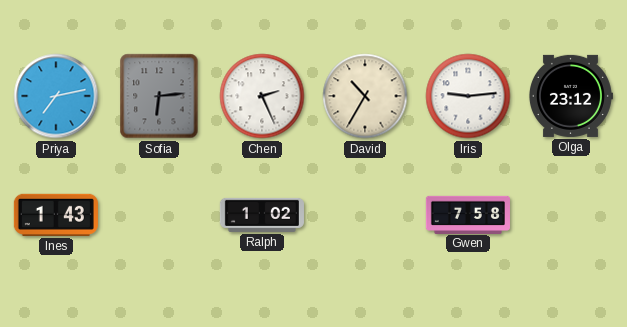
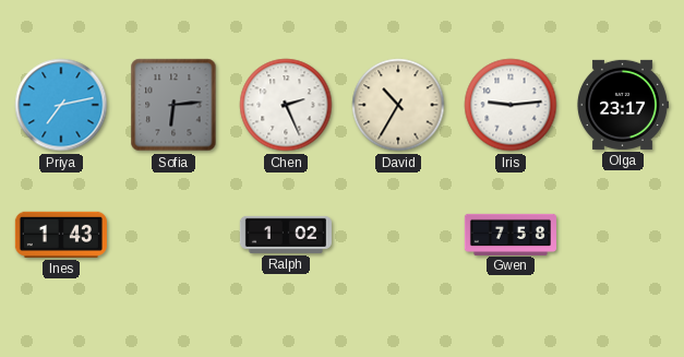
Olga: 23:12 -> 23:17 (622, 105)
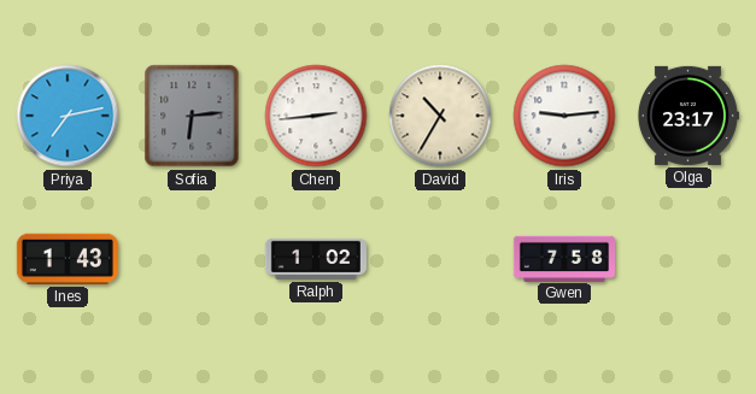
Chen: 2:26 -> 2:44 (316, 116)
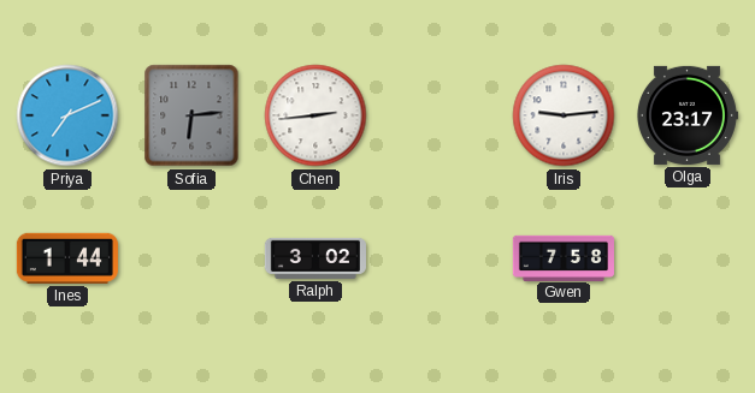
Priya: 7:13 -> 7:11 (67, 115)
David: 10:35 -> none (440, 116)
Ines: 1:43 -> 1:44 (67, 258)
Ralph: 1:02 -> 3:02 (315, 258)
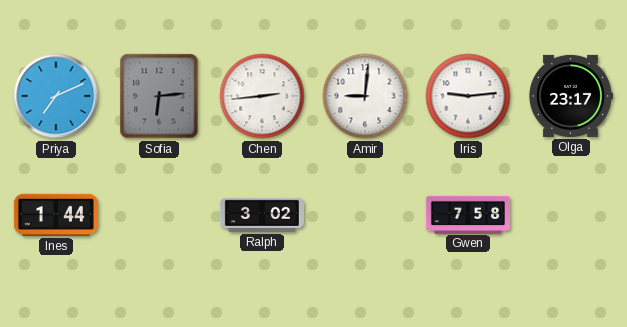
Amir: none -> 9:01 (365, 96)
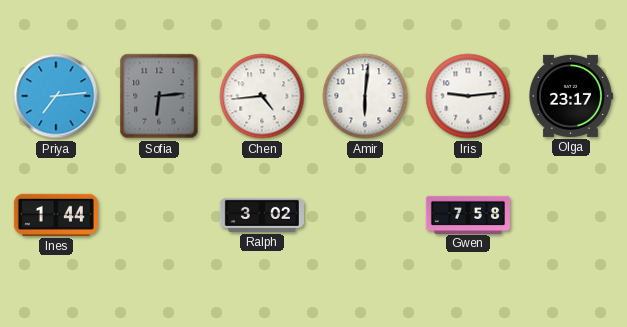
Priya: 7:11 -> 7:14 (56, 96)
Chen: 2:44 -> 4:44 (262, 96)
Amir: 9:01 -> 6:01 (365, 96)
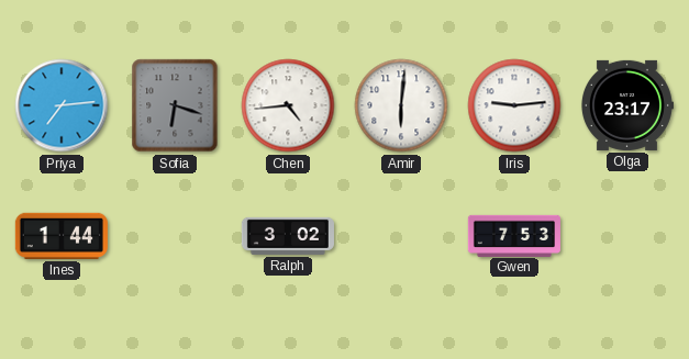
Sofia: 6:14 -> 6:18 (175, 105)
Gwen: 7:58 -> 7:53 (514, 235)
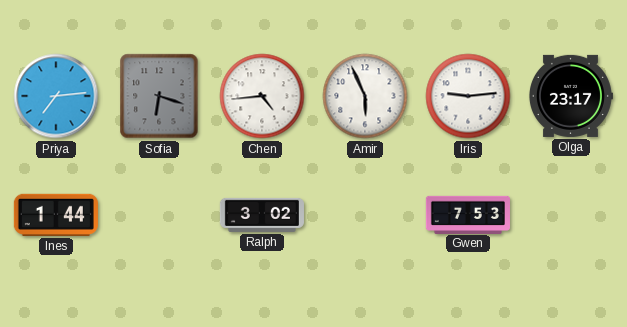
Amir: 6:01 -> 5:56 (365, 96)
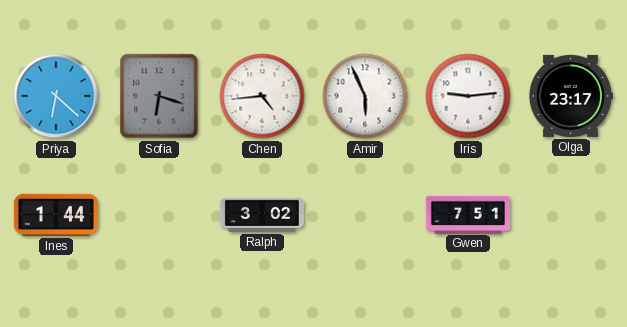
Priya: 7:14 -> 6:22 (56, 96)
Gwen: 7:53 -> 7:51 (468, 214)
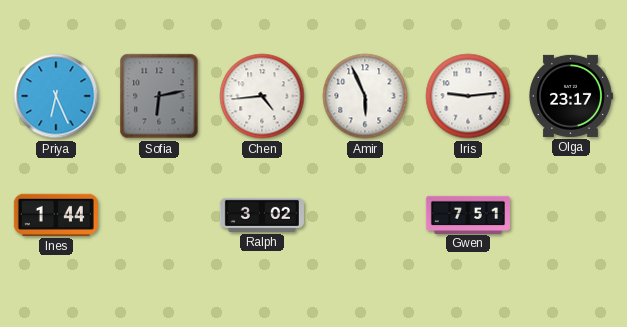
Priya: 6:22 -> 6:26 (56, 96)
Sofia: 6:18 -> 6:13 (159, 96)
